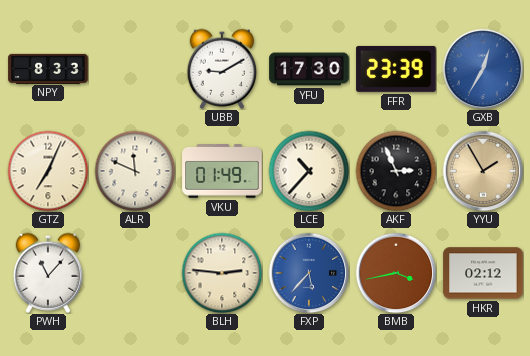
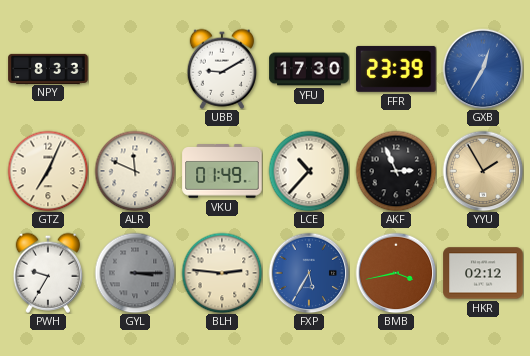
PWH: 11:07 -> 9:35 (47, 273)
GYL: none -> 3:15 (135, 273)
FXP: 5:37 -> 5:35 (309, 273)
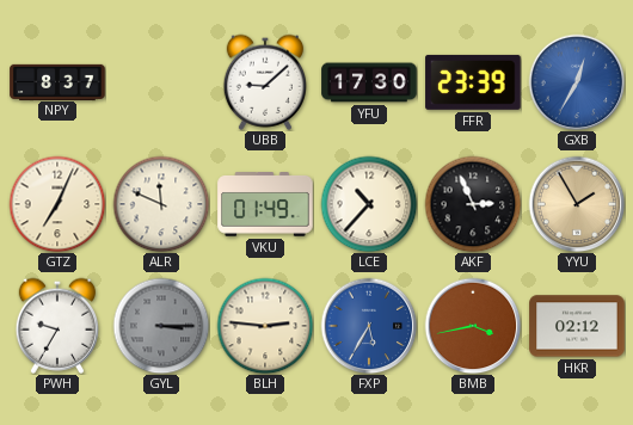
NPY: 8:33 -> 8:37 (57, 81)
UBB: 9:10 -> 9:08 (264, 82)
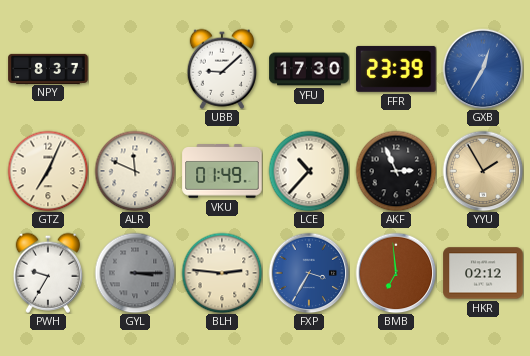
FXP: 5:35 -> 3:35 (309, 273)
BMB: 3:43 -> 6:59 (396, 273)
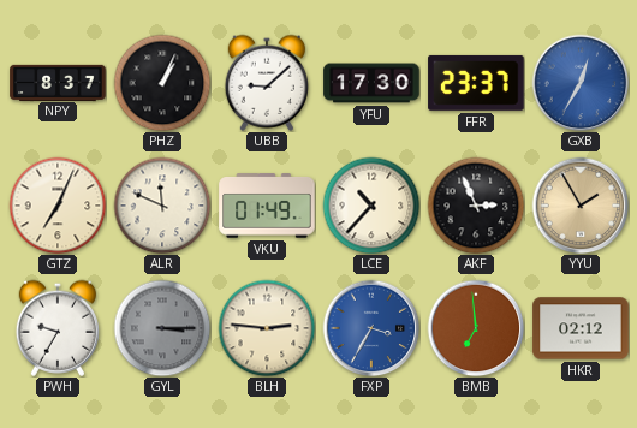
PHZ: none -> 1:04 (162, 83)
FFR: 23:39 -> 23:37 (476, 83)
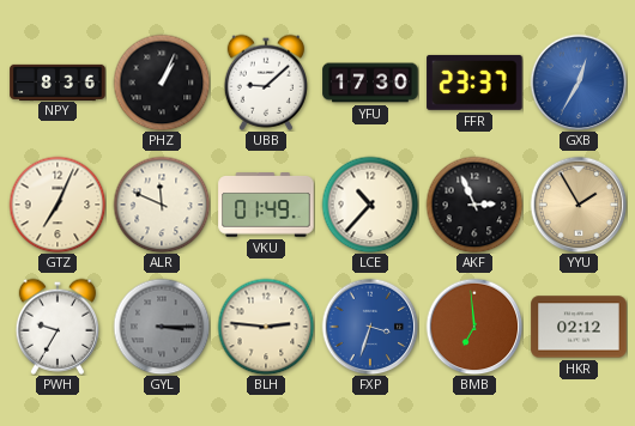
NPY: 8:37 -> 8:36 (58, 81)
FXP: 3:35 -> 3:33 (370, 327)
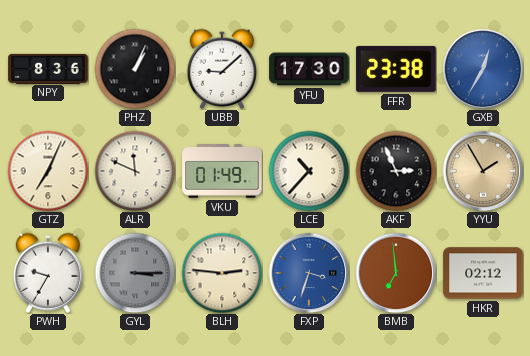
FFR: 23:37 -> 23:38 (396, 69)
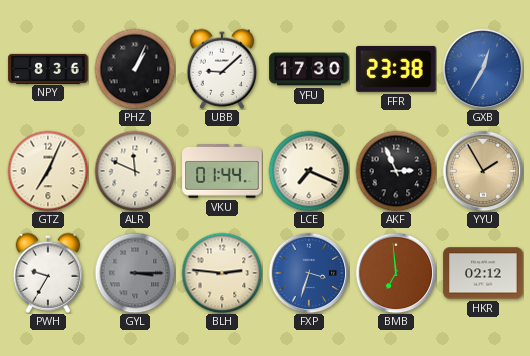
VKU: 01:49 -> 01:44 (222, 171)
LCE: 10:37 -> 7:19 (309, 171)
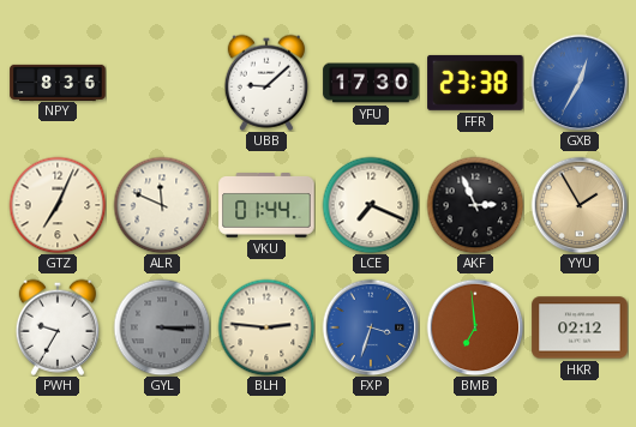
PHZ: 1:04 -> none (135, 69)
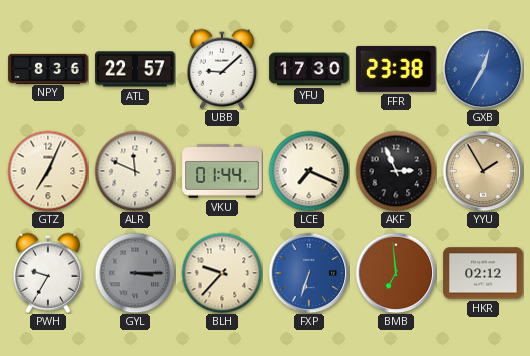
ATL: none -> 22:57 (135, 69)
BLH: 2:46 -> 9:37 (222, 273)
FXP: 3:33 -> 6:33 (309, 273)
